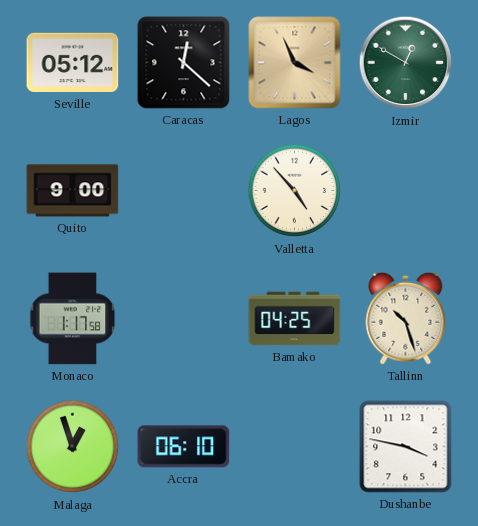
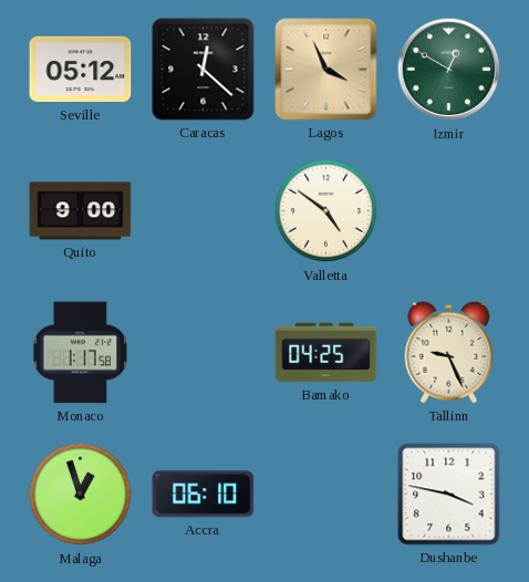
Valletta: 4:53 -> 4:51 (326, 211)
Tallinn: 10:27 -> 9:26 (449, 352)
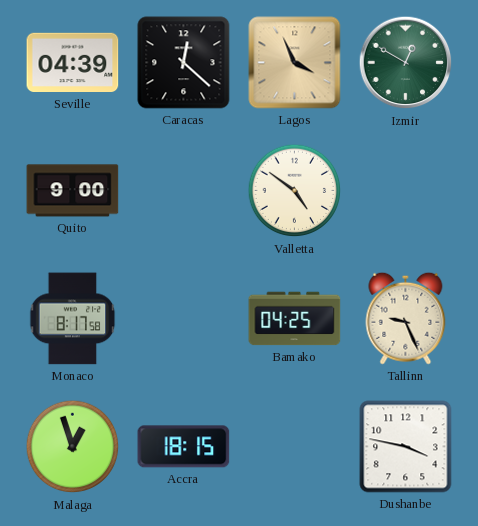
Seville: 05:12 -> 04:39 (73, 63)
Monaco: 1:17 -> 8:17 (73, 319)
Accra: 06:10 -> 18:15 (184, 447)
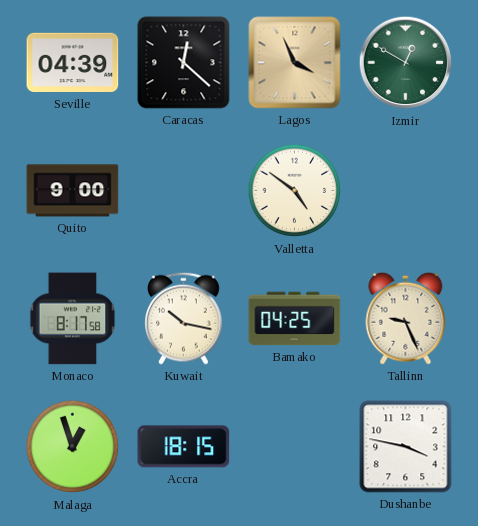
Kuwait: none -> 10:17 (184, 318)
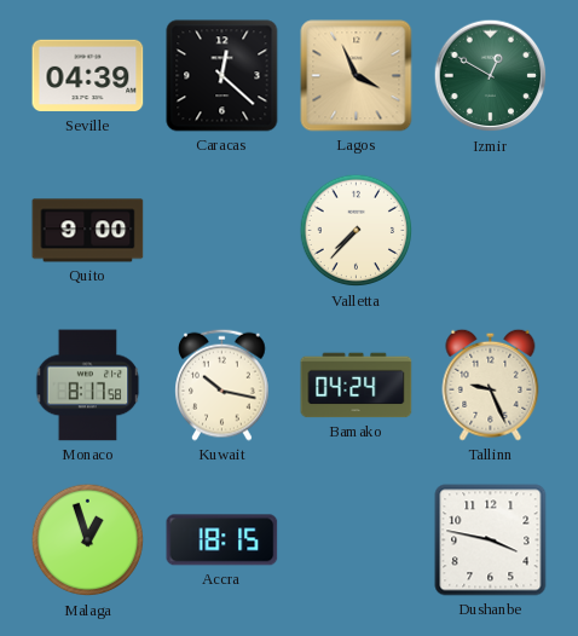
Valletta: 4:51 -> 7:37 (357, 231)
Bamako: 04:25 -> 04:24 (357, 386)
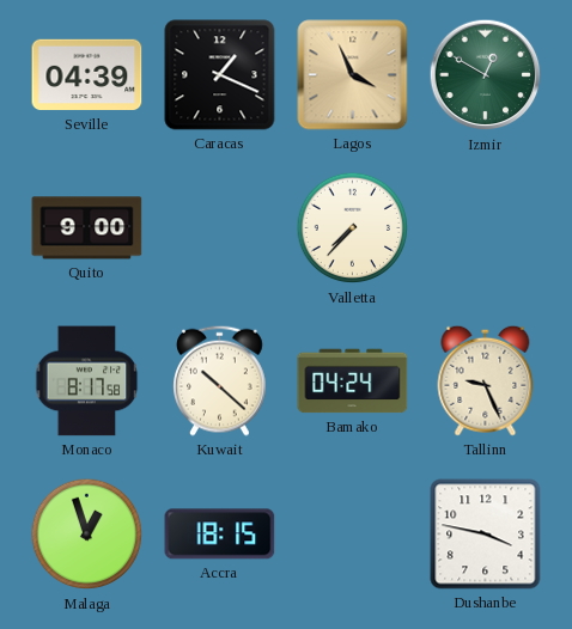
Caracas: 12:22 -> 1:19 (220, 75)
Kuwait: 10:17 -> 10:22 (220, 380)
